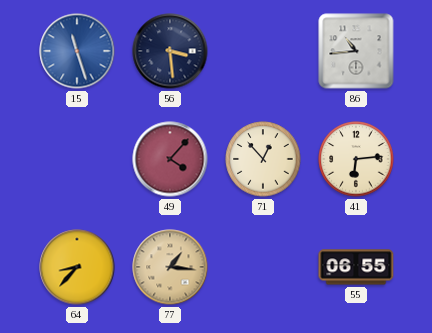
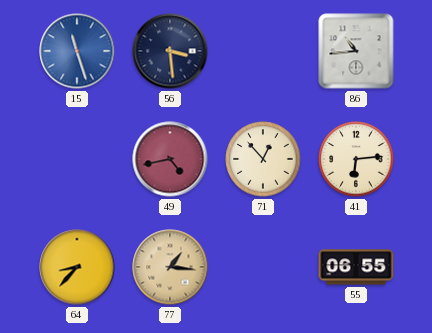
49: 4:07 -> 4:43 (170, 159)
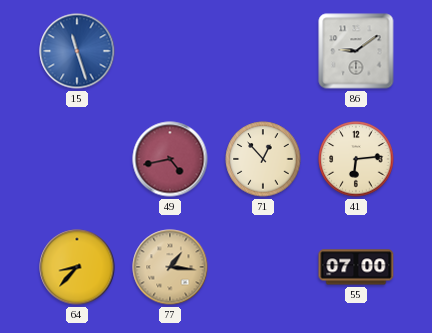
56: 3:29 -> none (170, 51)
86: 10:44 -> 9:09 (356, 51)
55: 06:55 -> 07:00 (356, 267)
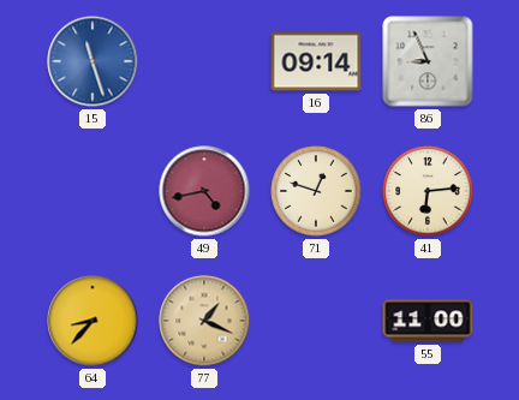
16: none -> 09:14 (316, 61)
86: 9:09 -> 8:56 (428, 61)
71: 12:53 -> 12:48 (316, 191)
77: 1:16 -> 1:19 (204, 321)
55: 07:00 -> 11:00 (428, 321)
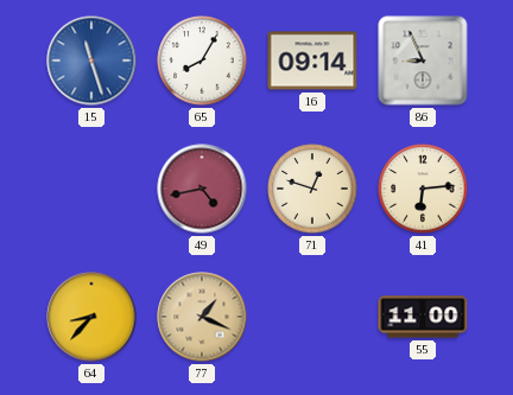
65: none -> 8:05 (202, 60)
